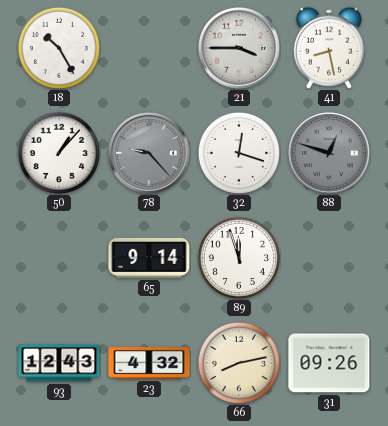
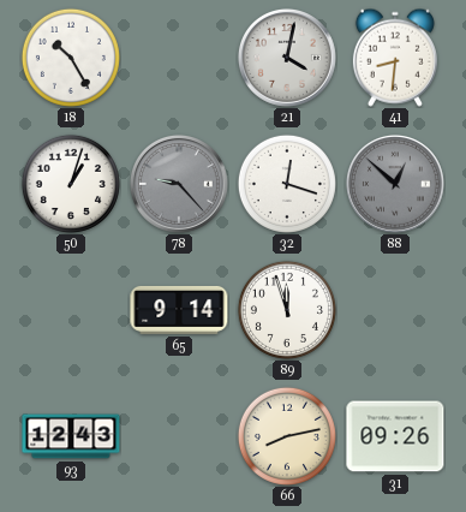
21: 3:45 -> 4:02 (287, 58)
41: 8:28 -> 8:31 (395, 58)
50: 1:07 -> 1:03 (71, 184)
88: 12:48 -> 12:52 (395, 184)
23: 4:32 -> none (149, 363)
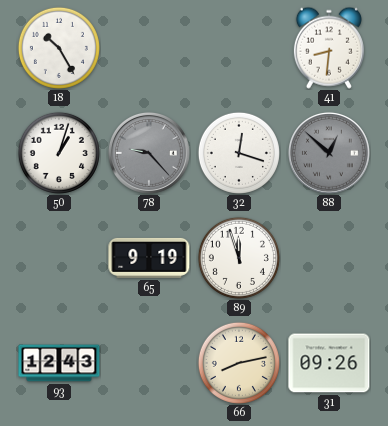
21: 4:02 -> none (287, 58)
65: 9:14 -> 9:19 (149, 258)
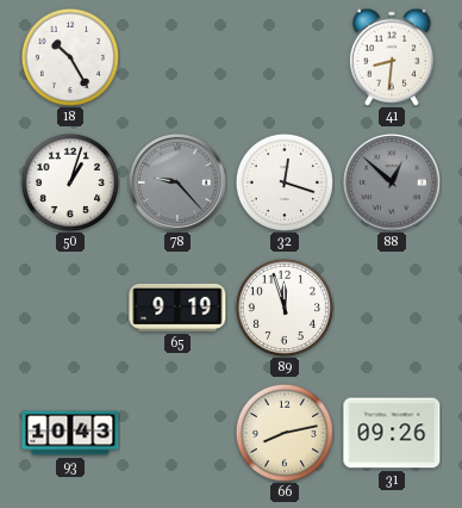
93: 12:43 -> 10:43 (70, 433)
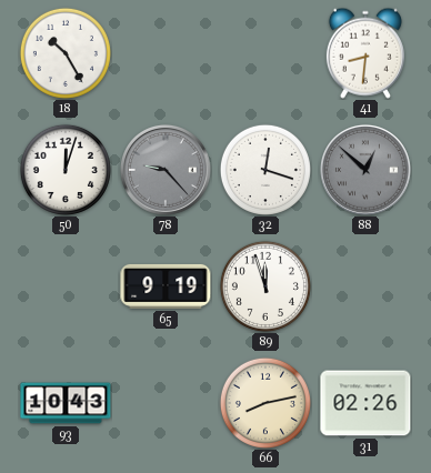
50: 1:03 -> 12:03 (66, 170)
31: 09:26 -> 02:26 (365, 403)
